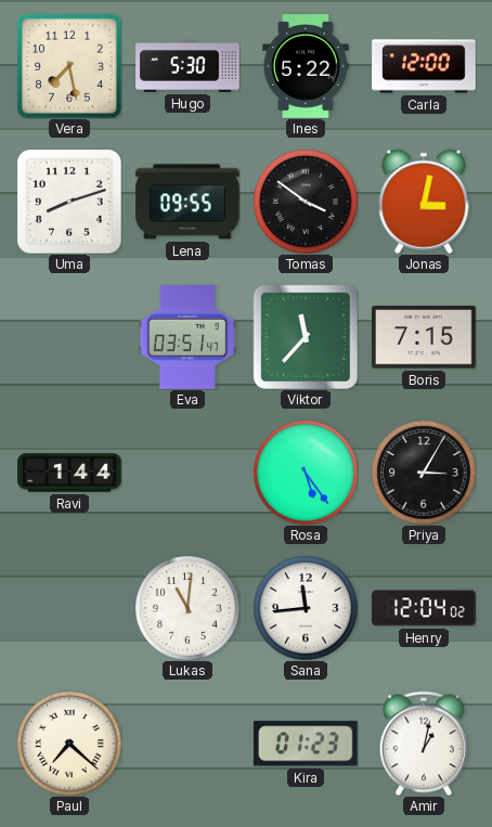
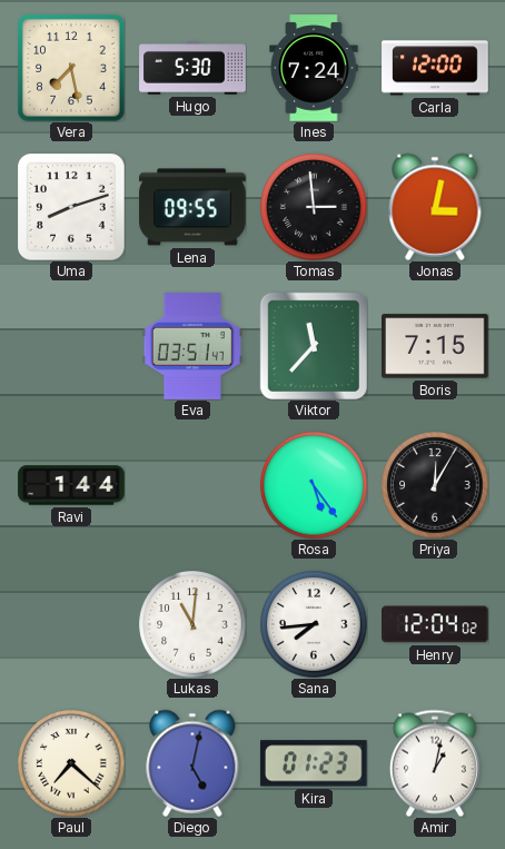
Ines: 5:22 -> 7:24 (314, 68)
Tomas: 3:51 -> 2:59 (314, 207)
Priya: 3:05 -> 12:05 (435, 485)
Sana: 11:44 -> 7:44 (314, 624)
Diego: none -> 5:02 (192, 763)
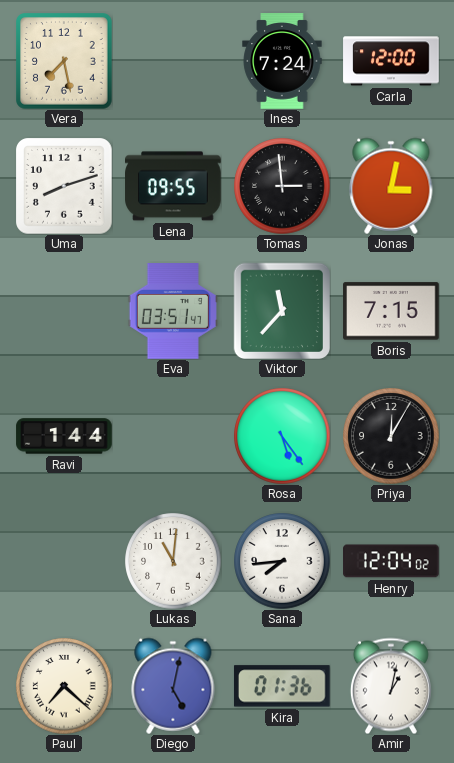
Hugo: 5:30 -> none (192, 68)
Kira: 01:23 -> 01:36 (282, 686)
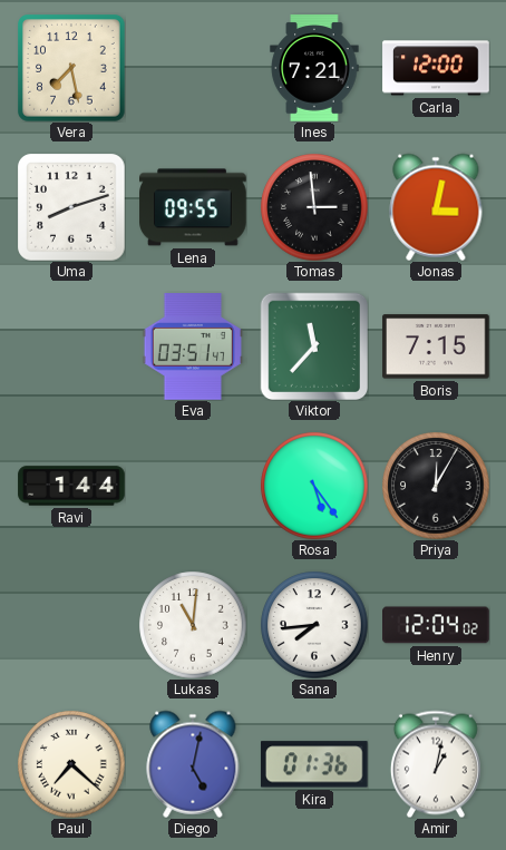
Ines: 7:24 -> 7:21 (314, 68)
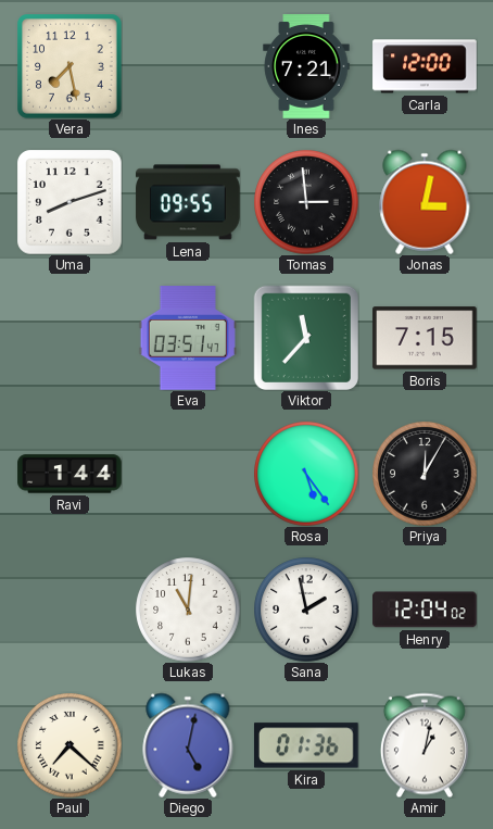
Sana: 7:44 -> 1:58 (306, 610)
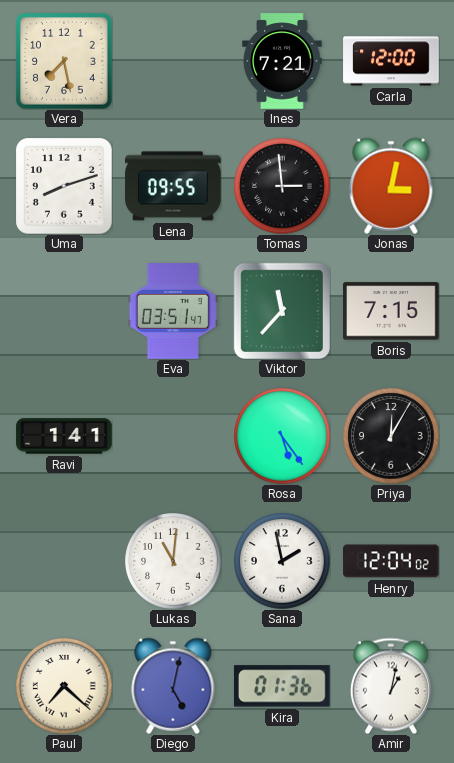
Ravi: 1:44 -> 1:41 (64, 436)
